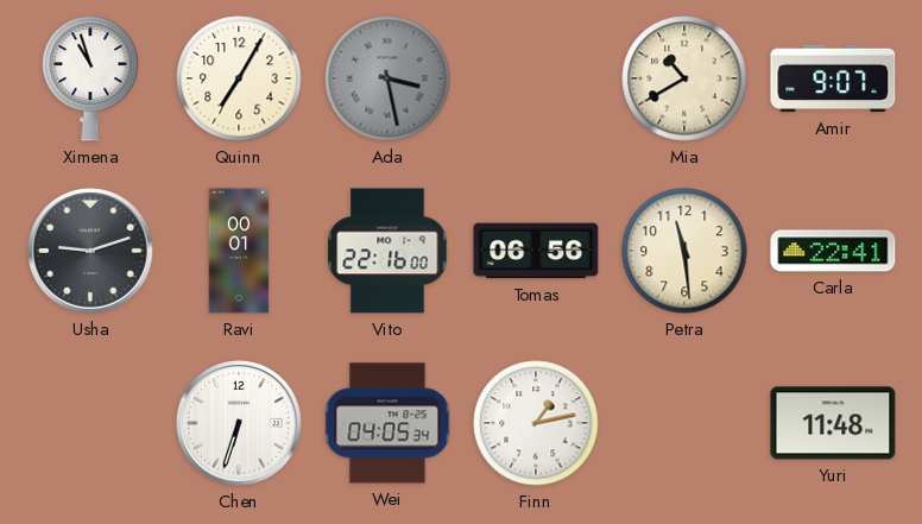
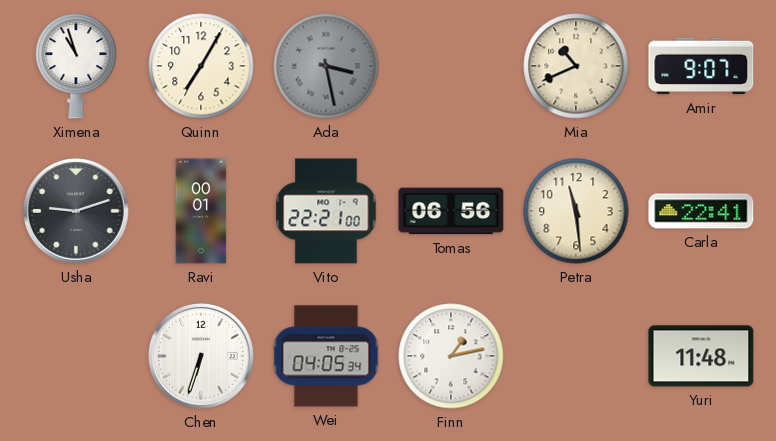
Mia: 10:40 -> 10:41 (576, 66)
Vito: 22:16 -> 22:21 (326, 211)
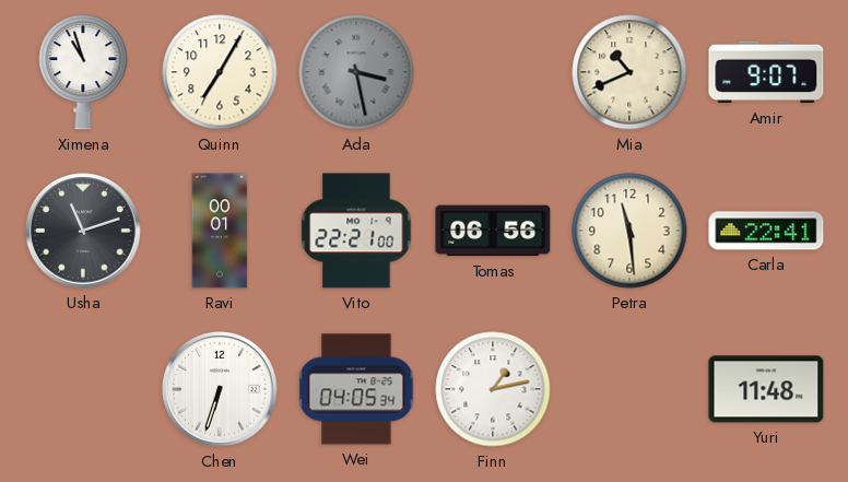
Usha: 9:12 -> 11:12 (84, 232)
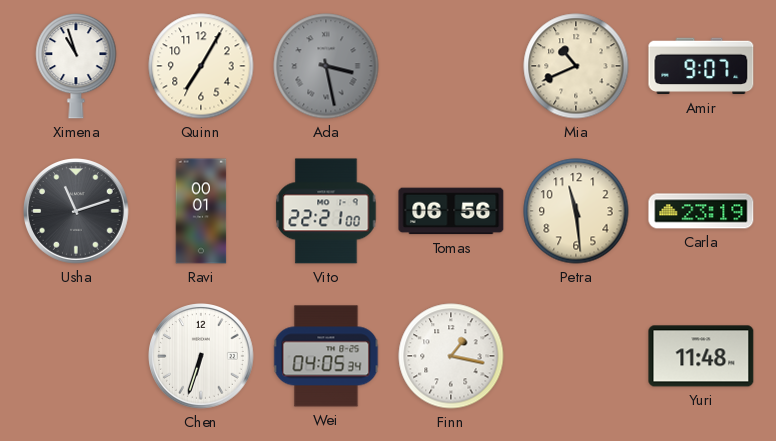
Carla: 22:41 -> 23:19 (701, 211)
Finn: 1:13 -> 1:17 (451, 356)
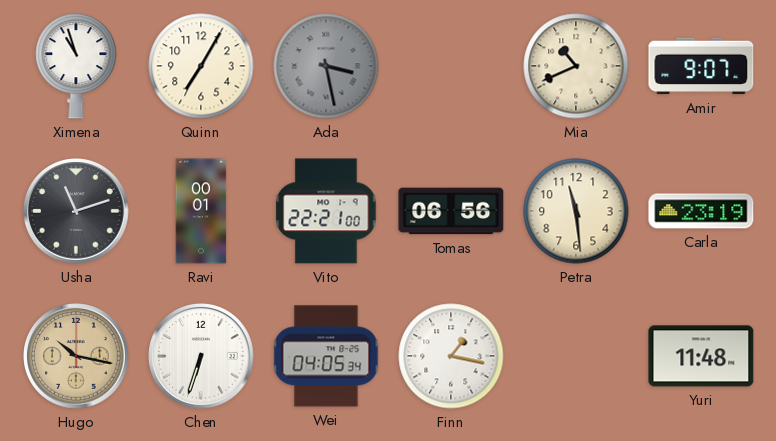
Hugo: none -> 10:17 (77, 357)
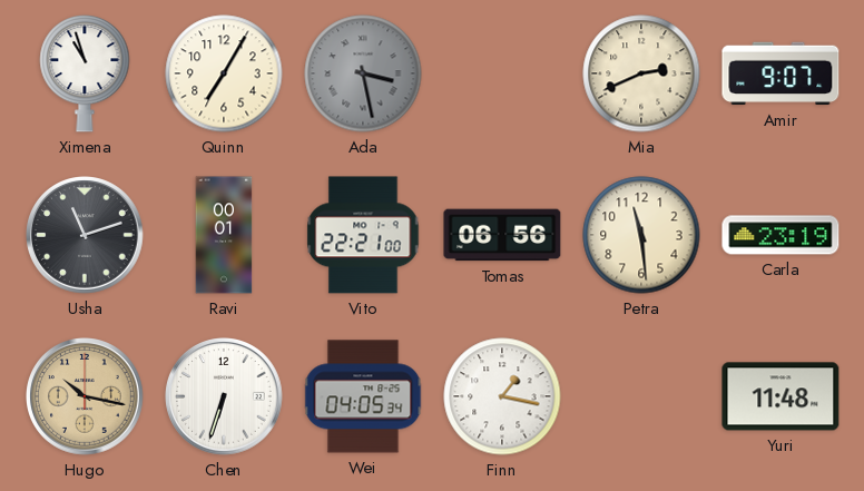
Mia: 10:41 -> 2:41 (641, 73)
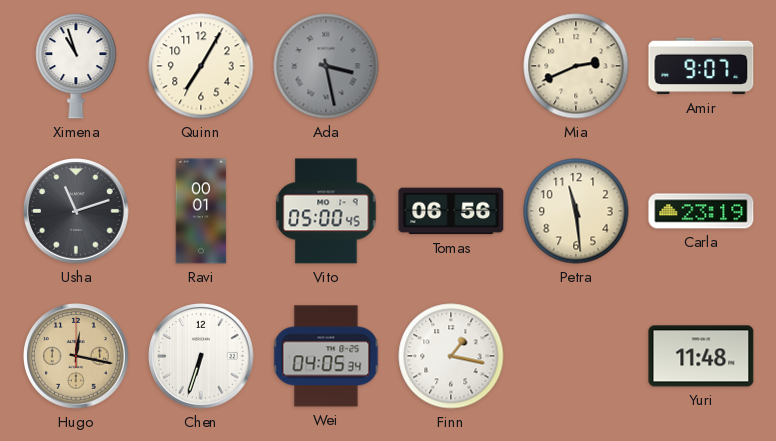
Vito: 22:21 -> 05:00 (326, 211)
Hugo: 10:17 -> 12:17 (77, 357)
